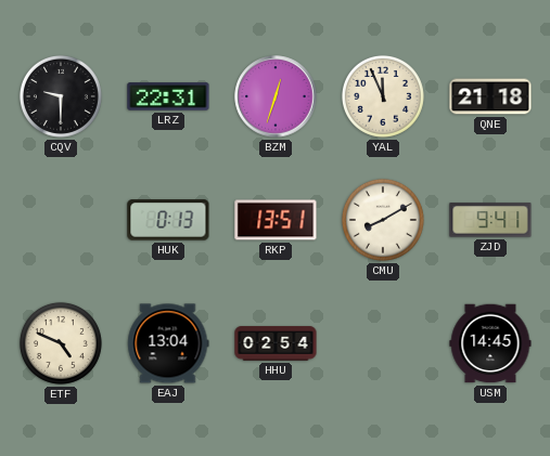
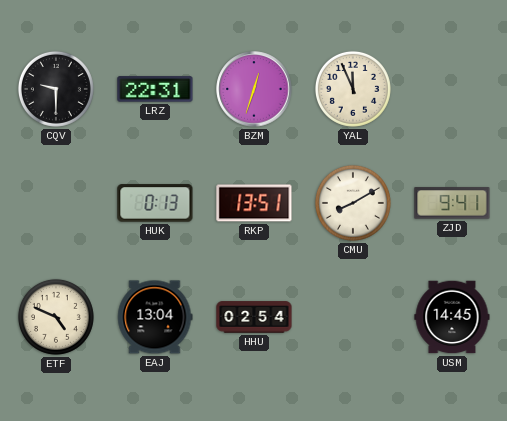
QNE: 21:18 -> none (490, 96)
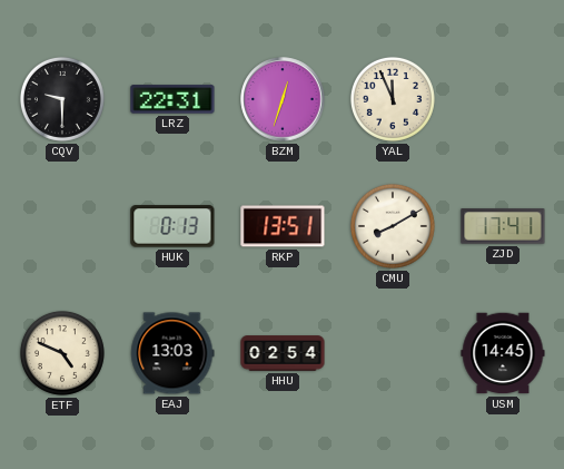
ZJD: 9:41 -> 17:41 (503, 226)
EAJ: 13:04 -> 13:03 (172, 353)
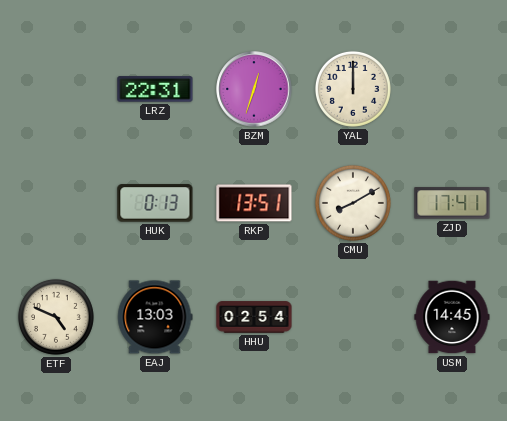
CQV: 9:30 -> none (62, 99)
YAL: 11:56 -> 12:00 (353, 89)
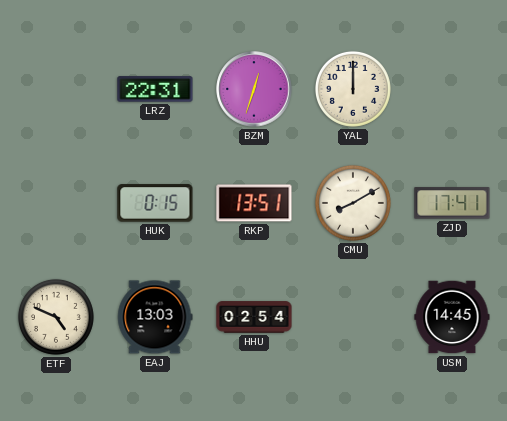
HUK: 0:13 -> 0:15 (155, 203)
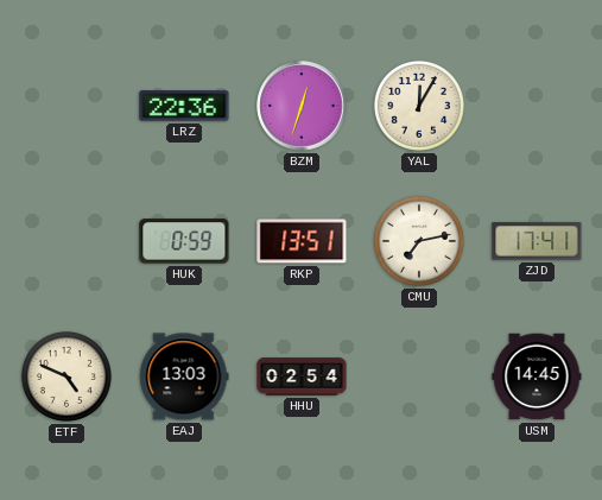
LRZ: 22:31 -> 22:36 (184, 106)
YAL: 12:00 -> 12:05 (419, 106)
HUK: 0:15 -> 0:59 (184, 241)
CMU: 8:10 -> 7:13 (419, 241)
